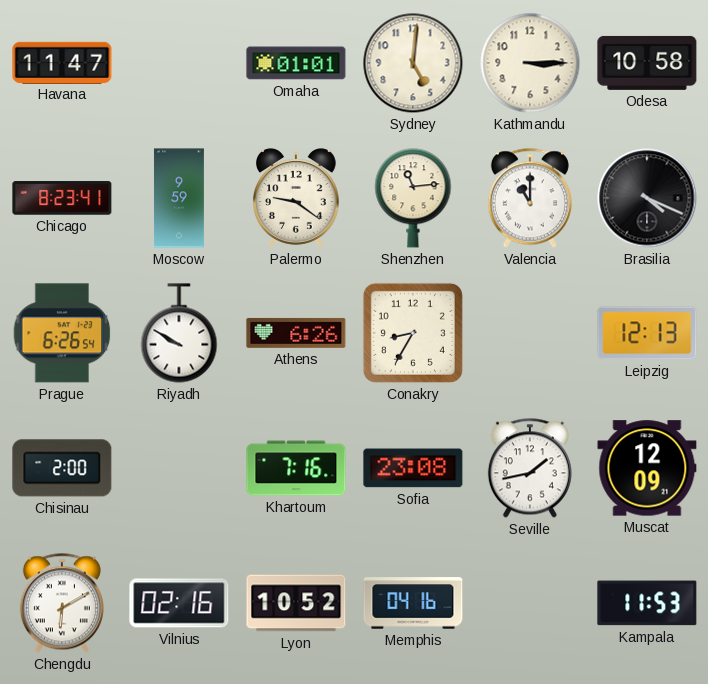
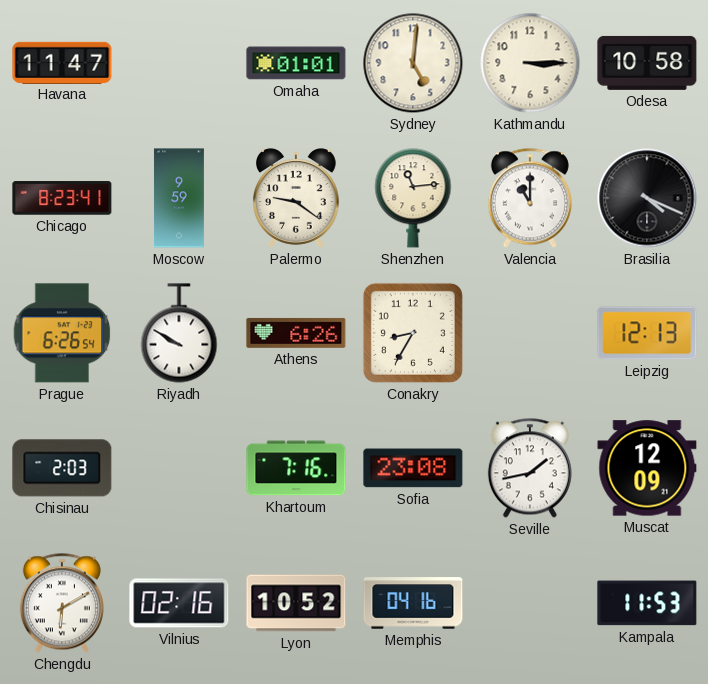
Chisinau: 2:00 -> 2:03 (62, 468)
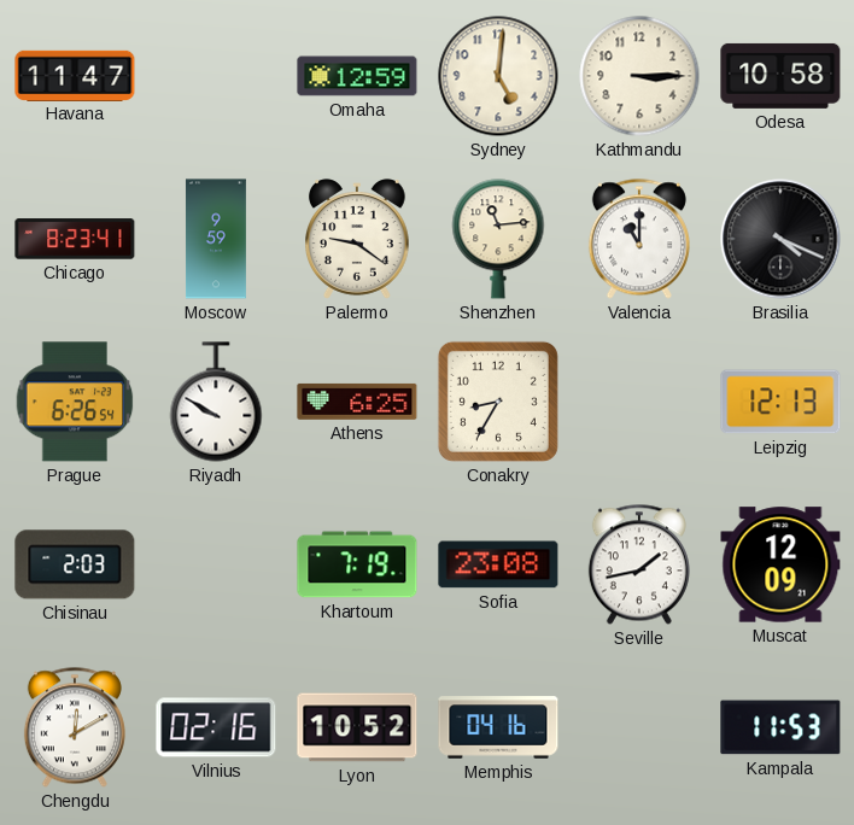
Omaha: 01:01 -> 12:59 (357, 76)
Athens: 6:26 -> 6:25 (357, 402)
Khartoum: 7:16 -> 7:19 (357, 564)
Chengdu: 6:10 -> 12:10 (75, 727)
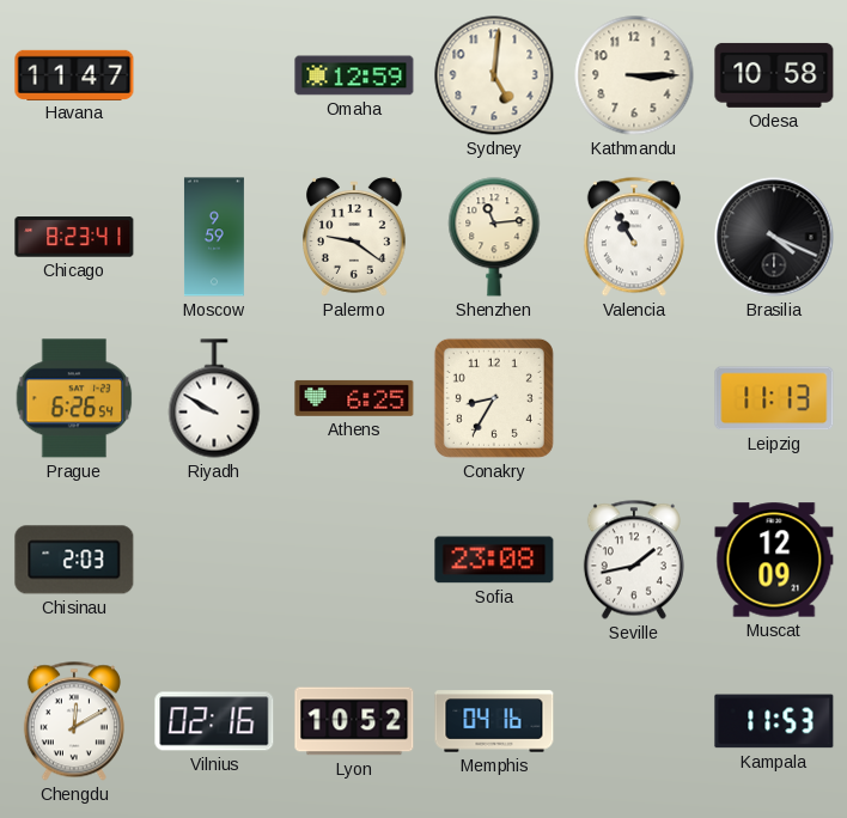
Valencia: 11:00 -> 10:55 (634, 237)
Leipzig: 12:13 -> 11:13 (774, 398)
Khartoum: 7:19 -> none (357, 564)
